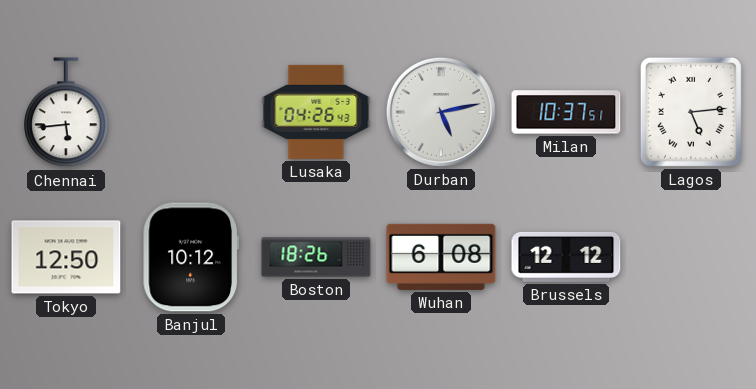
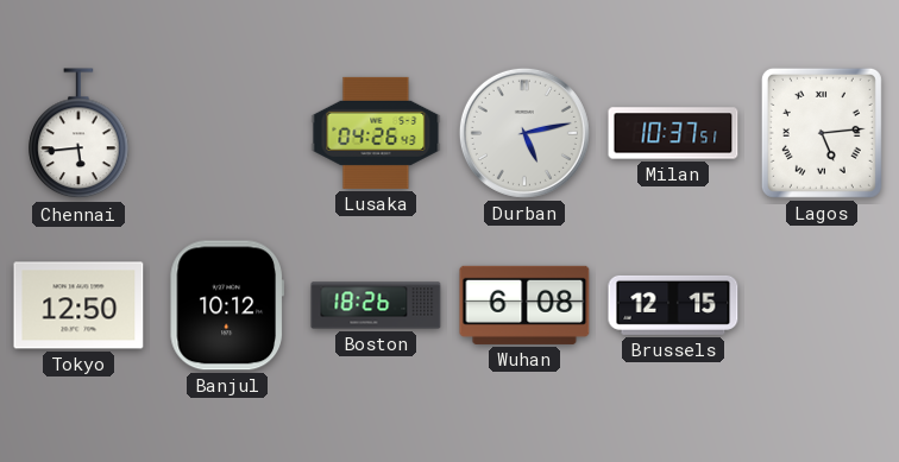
Brussels: 12:12 -> 12:15 (673, 305)
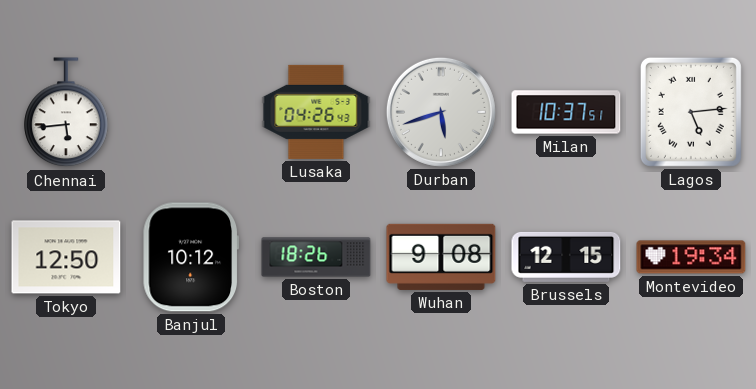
Durban: 5:13 -> 5:42 (441, 112)
Wuhan: 6:08 -> 9:08 (441, 257)
Montevideo: none -> 19:34 (691, 257)
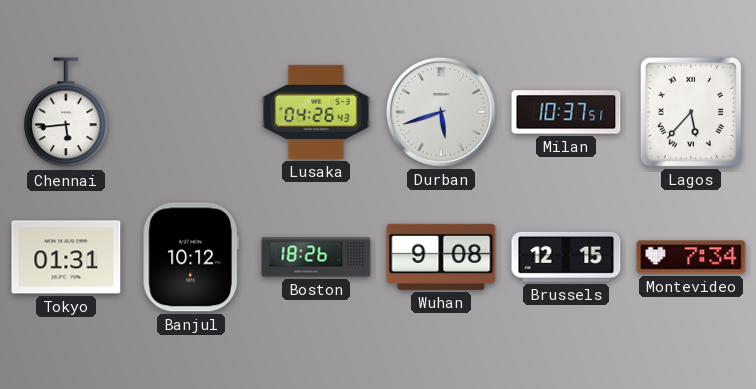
Lagos: 5:14 -> 5:37 (691, 112)
Tokyo: 12:50 -> 01:31 (66, 257)
Montevideo: 19:34 -> 7:34 (691, 257)
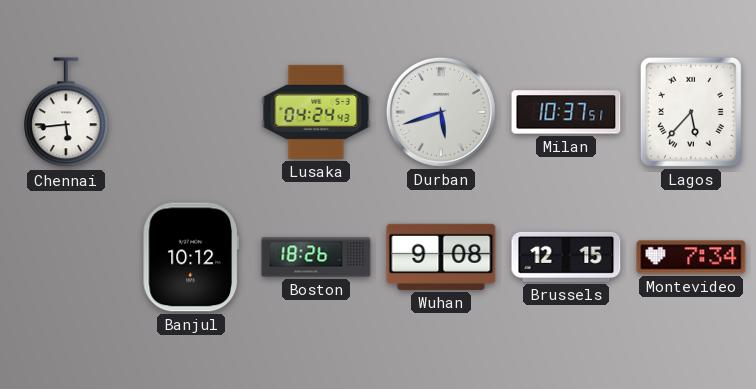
Lusaka: 04:26 -> 04:24 (316, 112)
Tokyo: 01:31 -> none (66, 257)
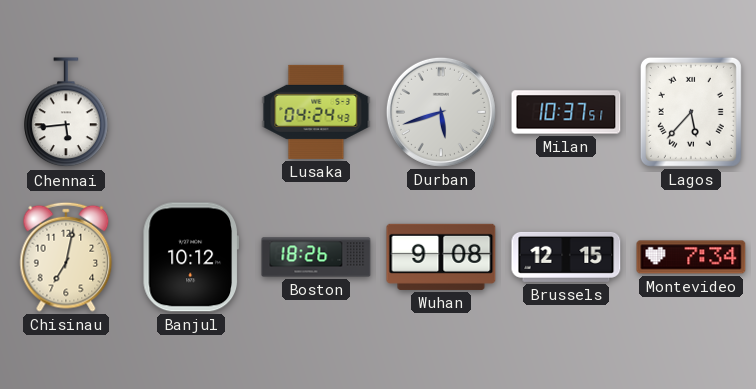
Chisinau: none -> 7:02 (66, 257)
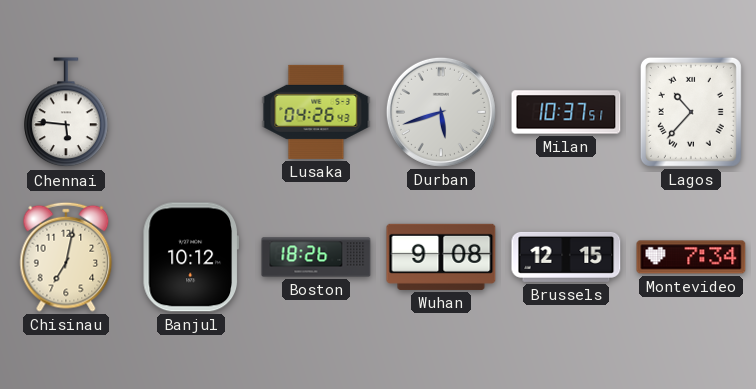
Chennai: 5:44 -> 5:46 (66, 113)
Lusaka: 04:24 -> 04:26 (316, 112)
Lagos: 5:37 -> 10:37 (691, 112)
